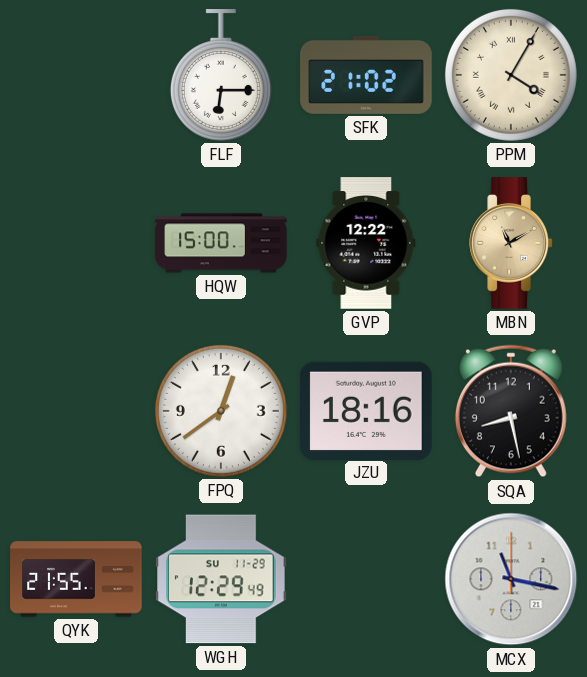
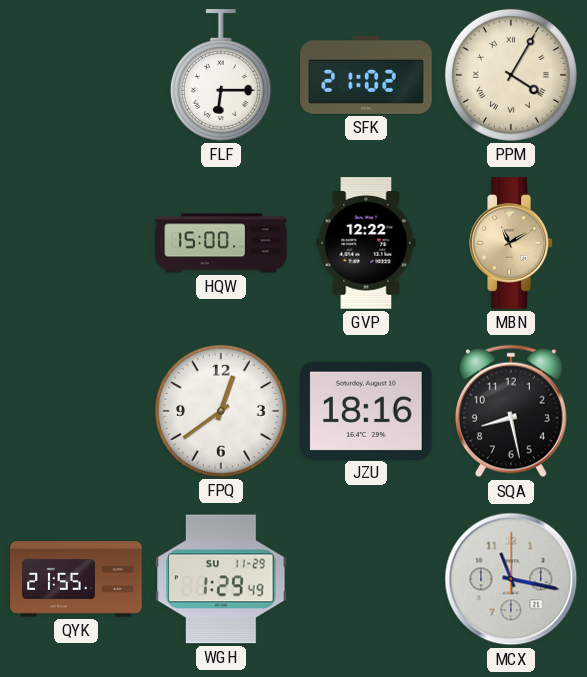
WGH: 12:29 -> 1:29 (221, 579)
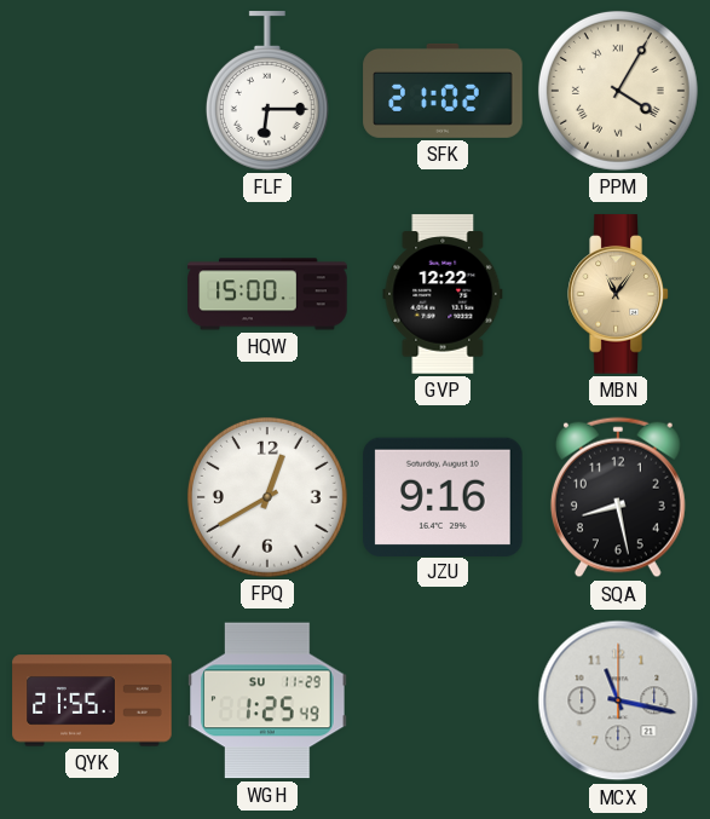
MBN: 11:10 -> 11:06 (618, 294)
FPQ: 12:39 -> 12:40 (267, 497)
JZU: 18:16 -> 9:16 (443, 496)
WGH: 1:29 -> 1:25 (267, 700)
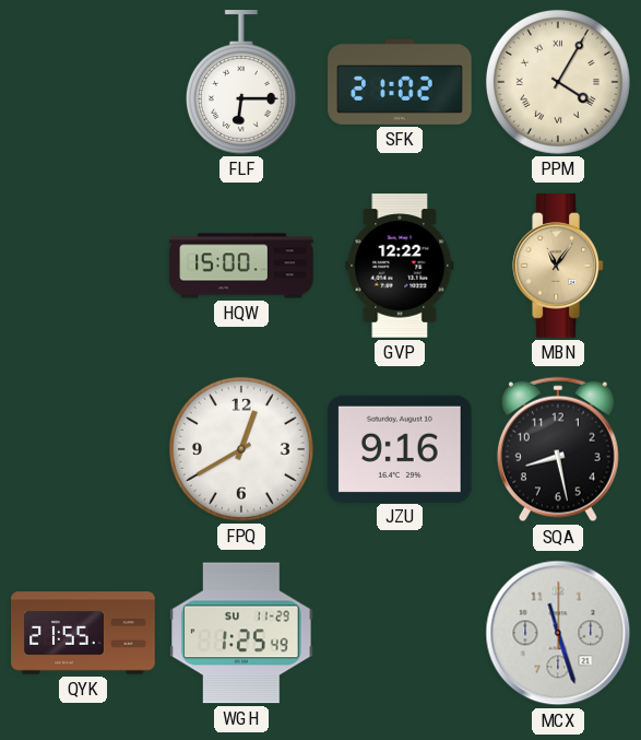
MCX: 11:17 -> 11:27 (558, 633)
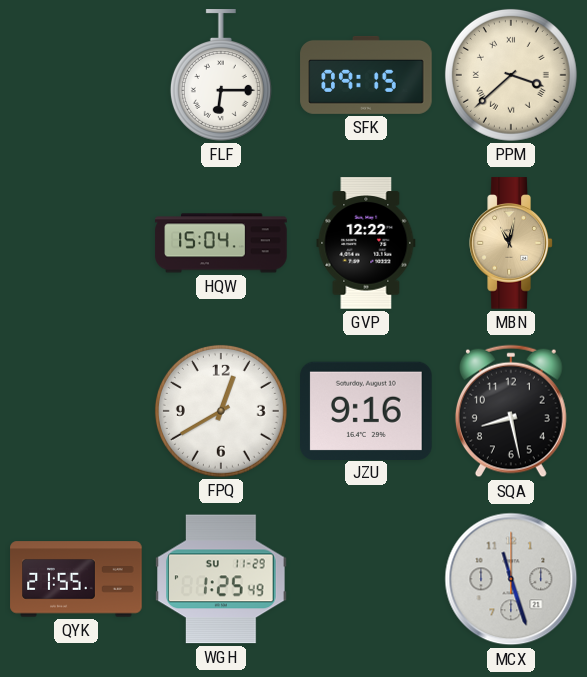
SFK: 21:02 -> 09:15 (366, 75)
PPM: 4:05 -> 3:38 (511, 75)
HQW: 15:00 -> 15:04 (221, 243)
MBN: 11:06 -> 11:02 (511, 243)
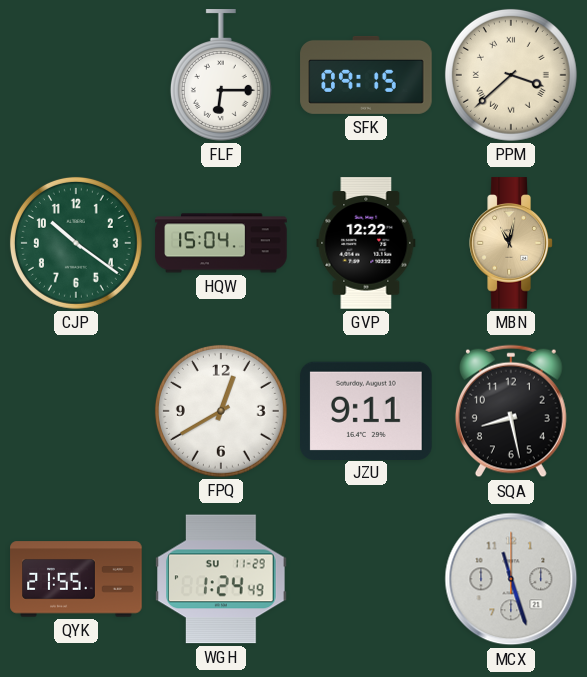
CJP: none -> 10:21 (76, 243)
JZU: 9:16 -> 9:11 (366, 410)
WGH: 1:25 -> 1:24 (221, 579)
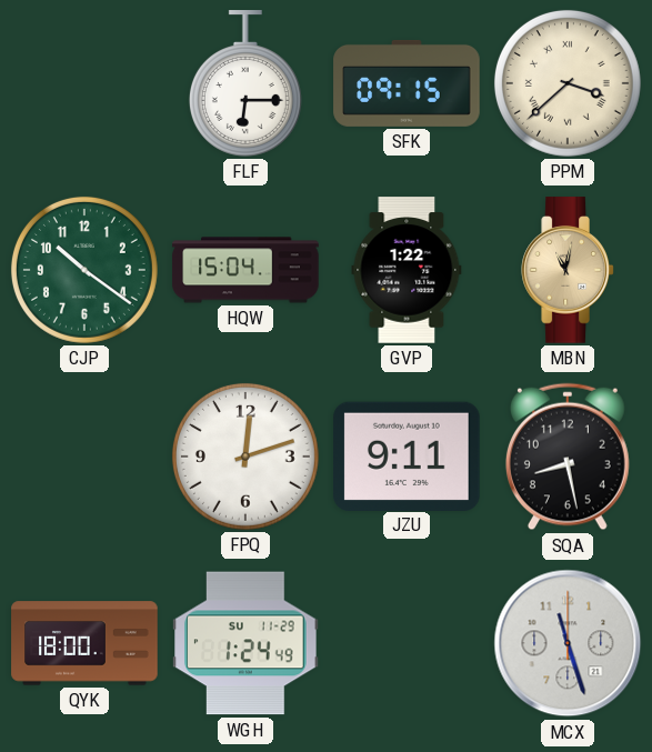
GVP: 12:22 -> 1:22 (407, 270)
FPQ: 12:40 -> 12:12 (245, 457)
QYK: 21:55 -> 18:00 (84, 643)
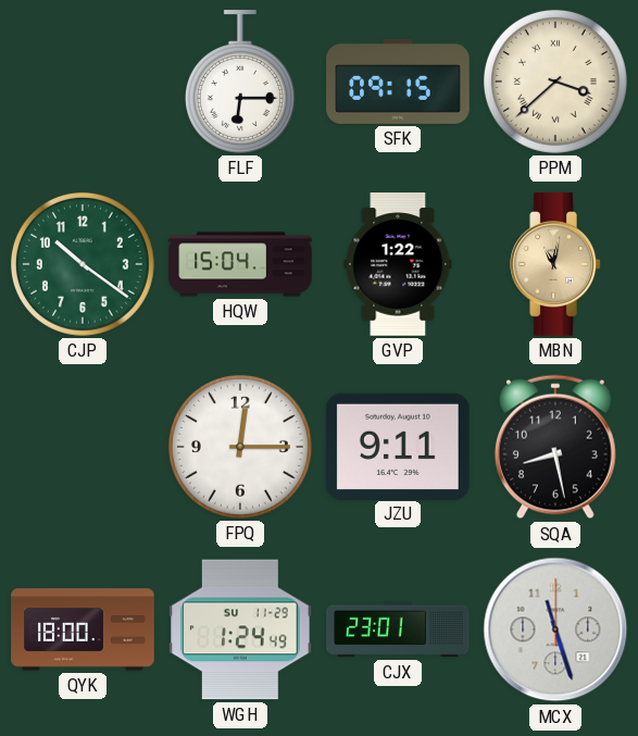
FPQ: 12:12 -> 12:15 (240, 447)
CJX: none -> 23:01 (398, 629)
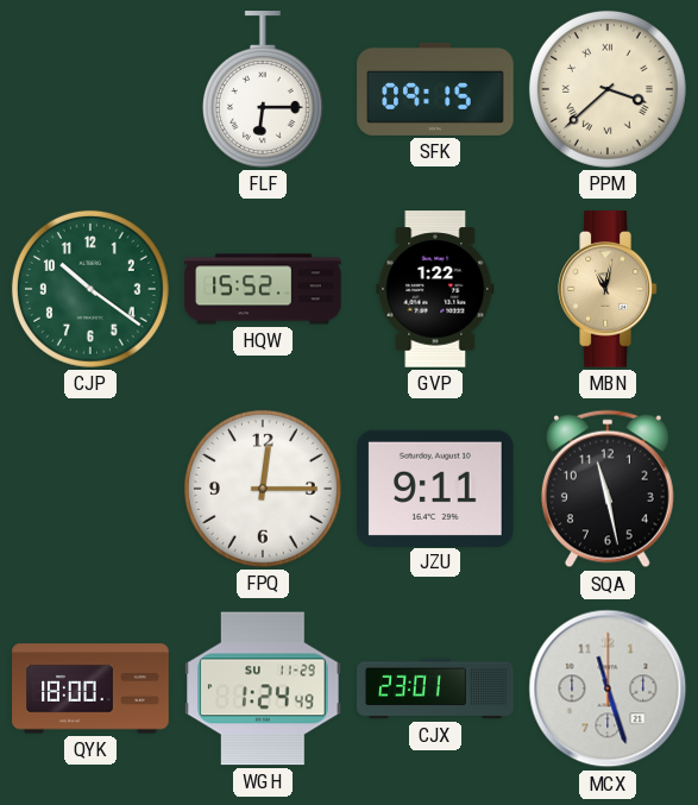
HQW: 15:04 -> 15:52 (263, 289)
SQA: 8:28 -> 11:28 (608, 489)
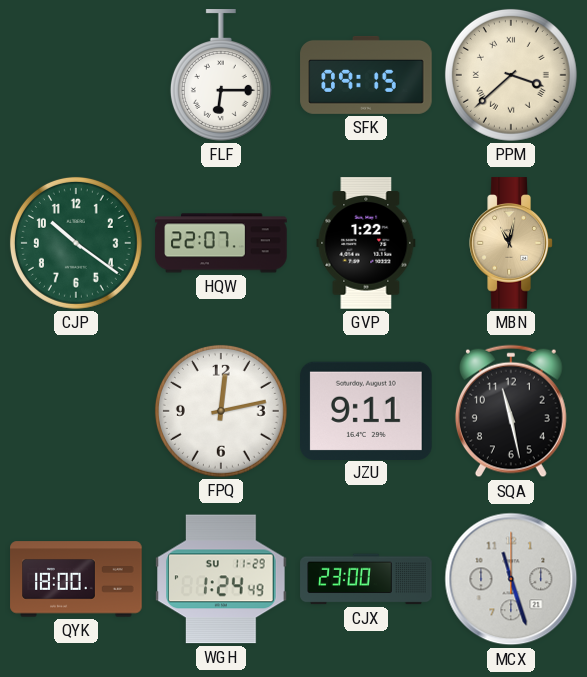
HQW: 15:52 -> 22:07 (221, 243)
FPQ: 12:15 -> 12:13 (221, 411)
CJX: 23:01 -> 23:00 (366, 579)
